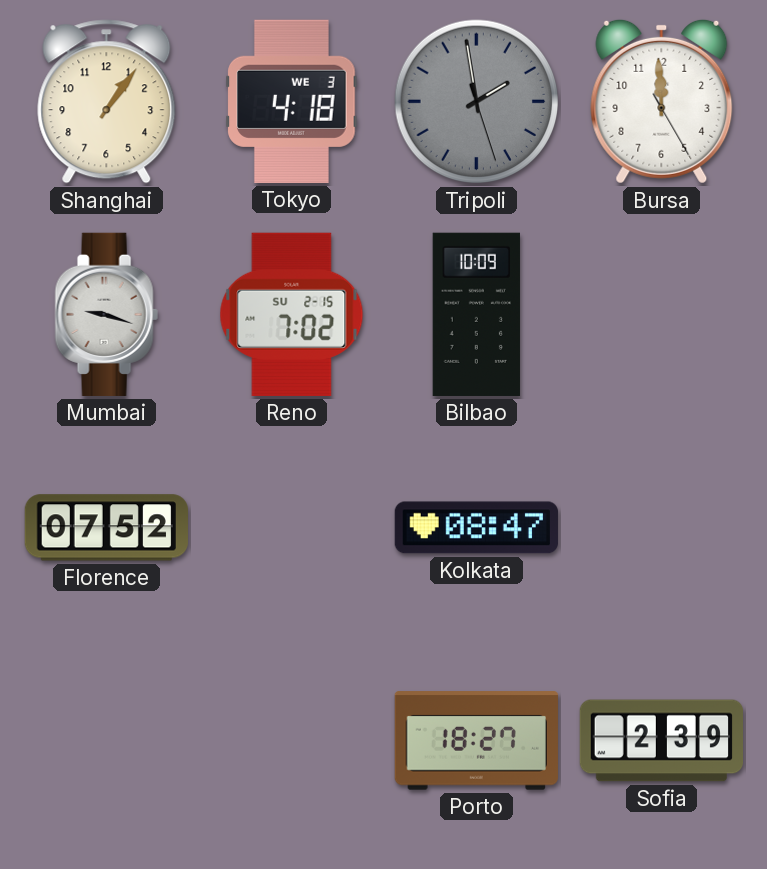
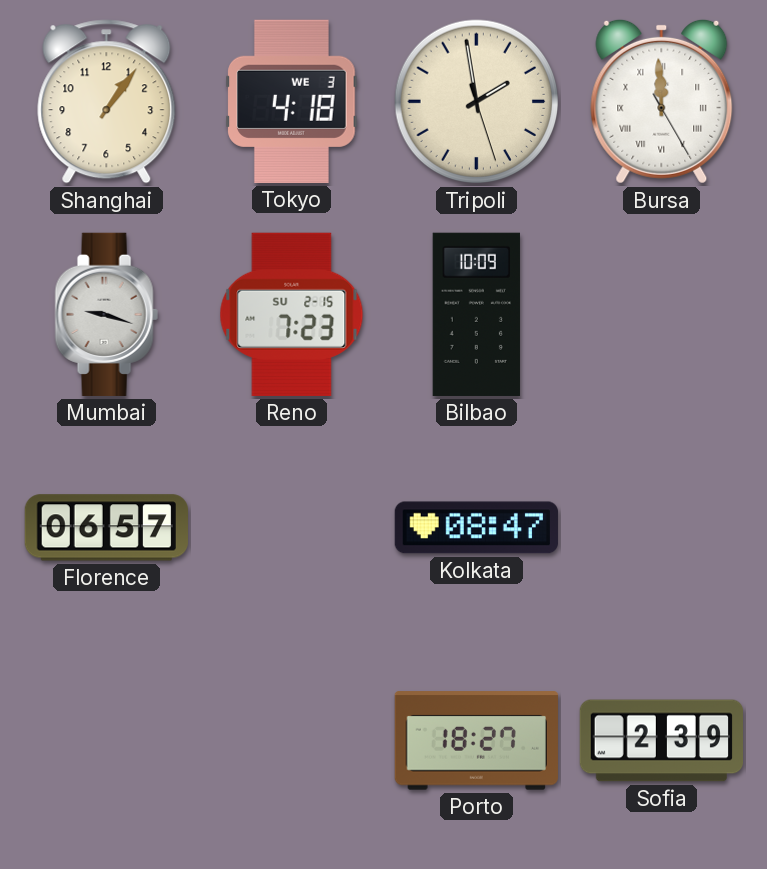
Tripoli dial: grey -> cream (477, 102)
Bursa numerals: Arabic -> Roman (662, 101)
Reno: 7:02 -> 7:23 (292, 314)
Florence: 07:52 -> 06:57 (106, 528)
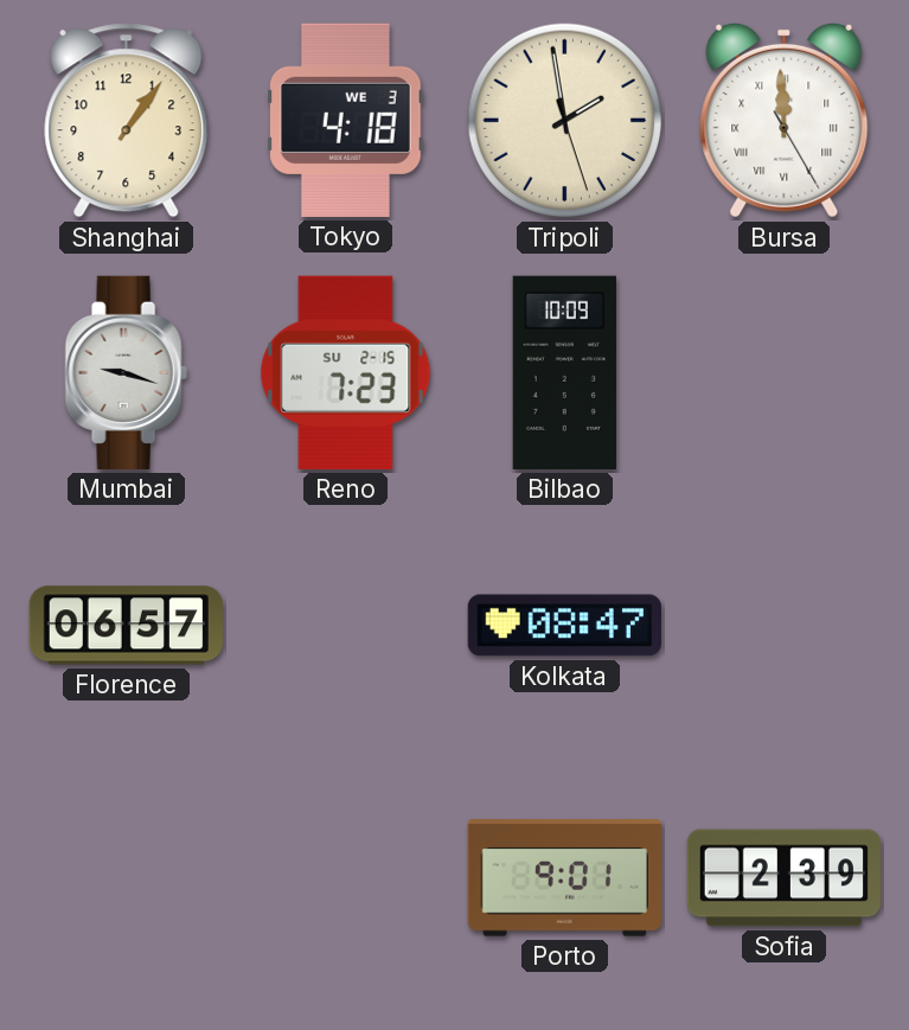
Porto: 18:27 -> 9:01 (564, 878)
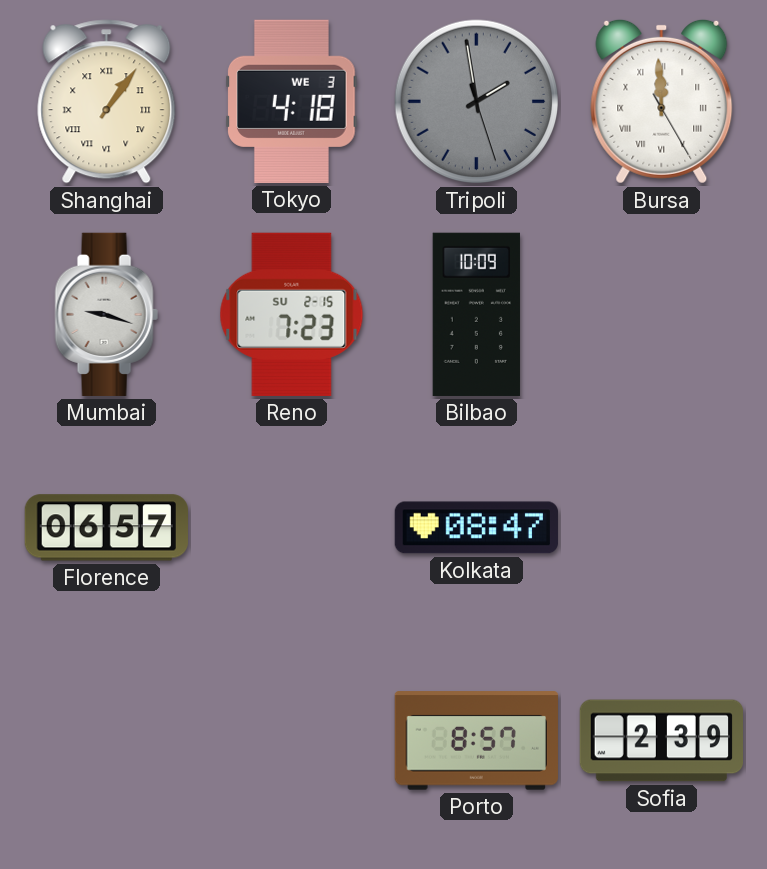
Shanghai numerals: Arabic -> Roman (107, 102)
Tripoli dial: cream -> grey (477, 102)
Porto: 9:01 -> 8:57 (476, 741)
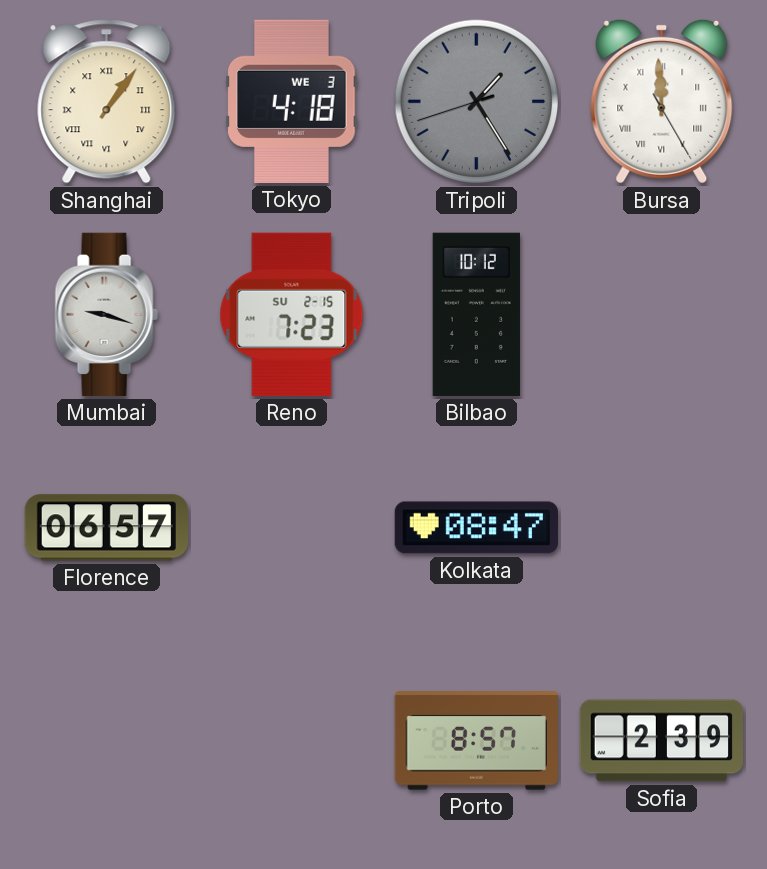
Tripoli: 1:58 -> 1:24 (477, 102)
Bilbao: 10:09 -> 10:12 (476, 314)
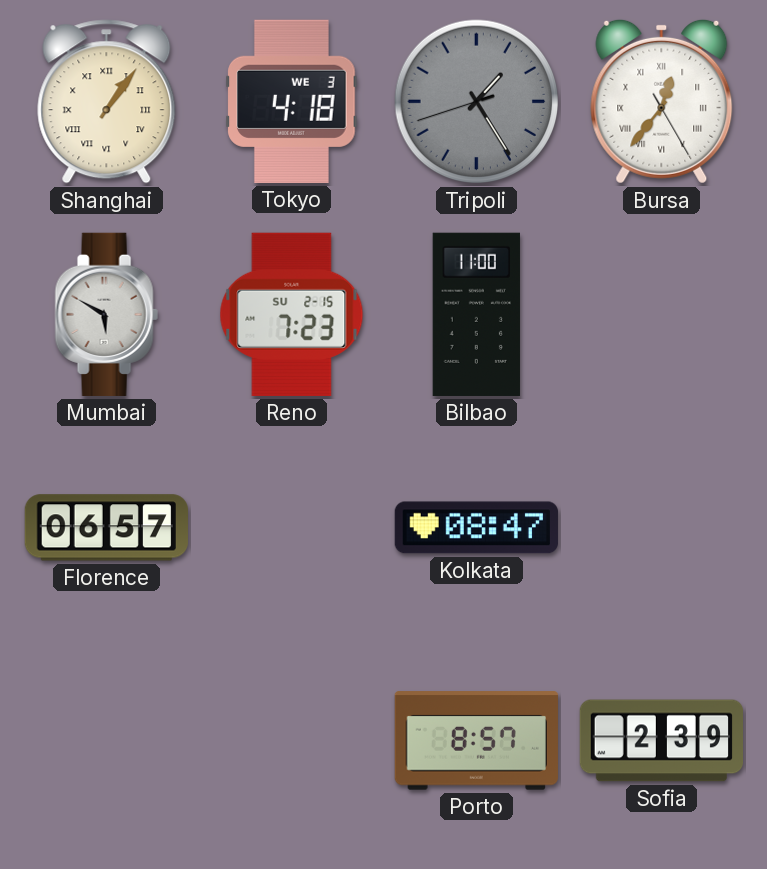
Bursa: 11:59 -> 12:36 (662, 101)
Mumbai: 9:18 -> 5:50 (106, 314)
Bilbao: 10:12 -> 11:00 (476, 314)
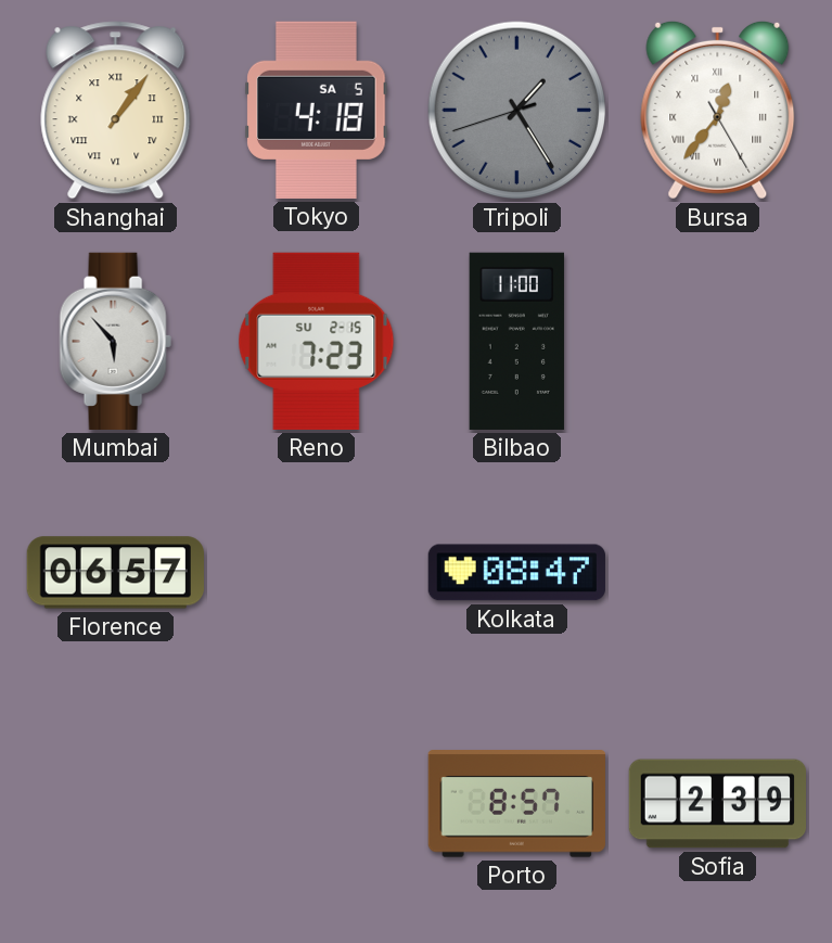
Tokyo date: WE 3 -> SA 5 (317, 110)
Mumbai: 5:50 -> 5:53 (115, 341)
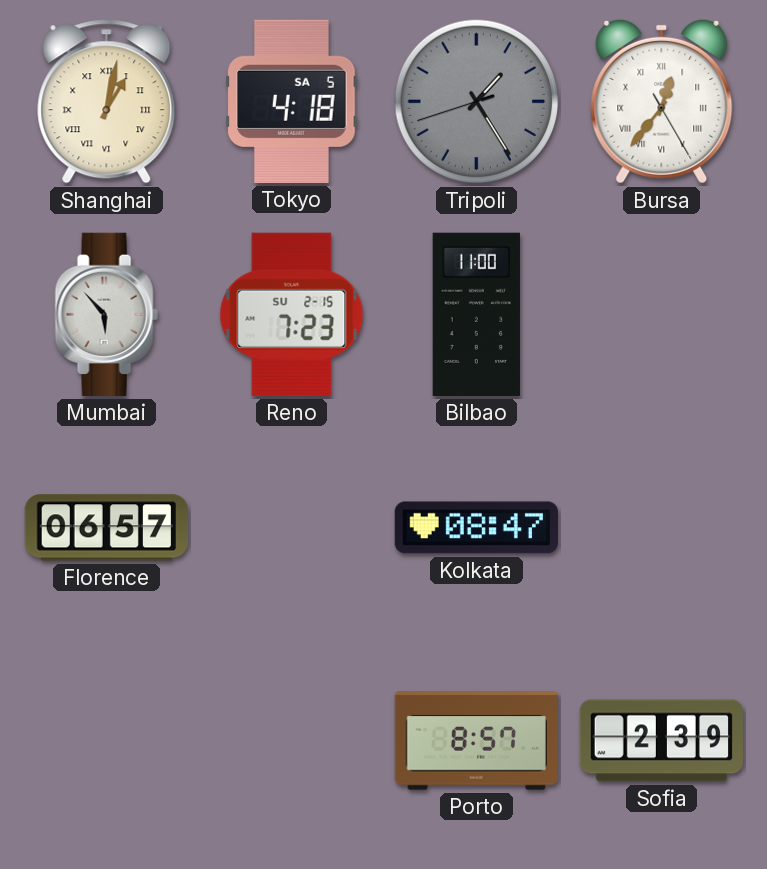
Shanghai: 1:06 -> 1:02 (107, 102)
